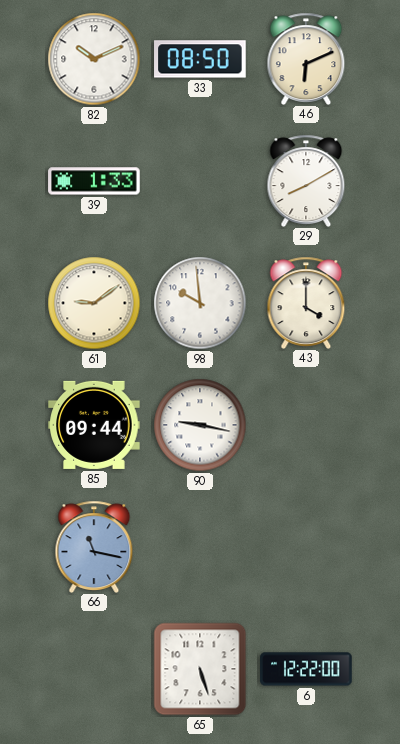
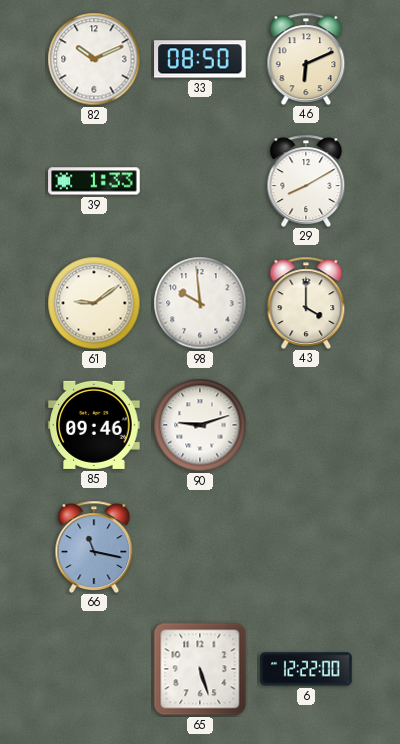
85: 09:44 -> 09:46 (94, 425)
90: 9:17 -> 9:12 (200, 425)
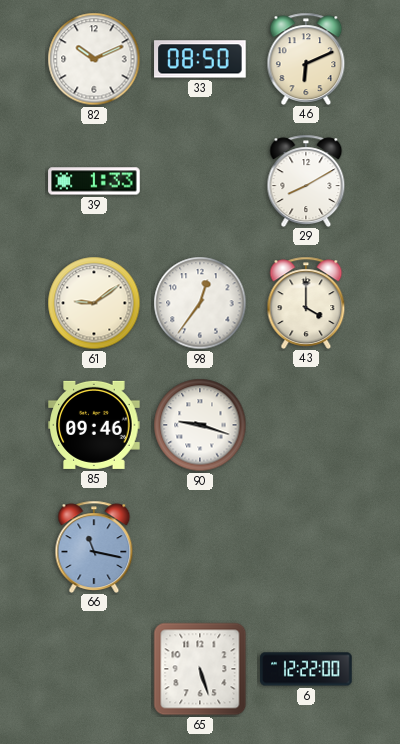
98: 9:59 -> 12:36 (200, 303)
90: 9:12 -> 9:18 (200, 425)
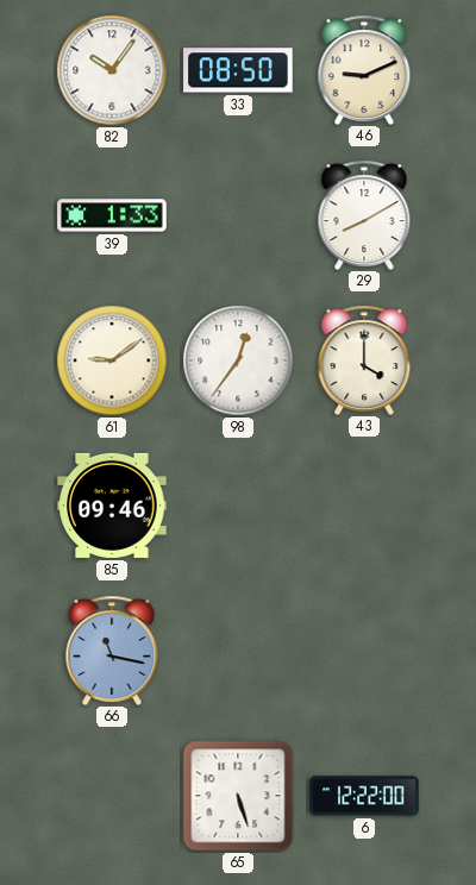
82: 10:11 -> 10:06 (112, 70)
46: 6:11 -> 9:11 (364, 69)
90: 9:18 -> none (200, 425)
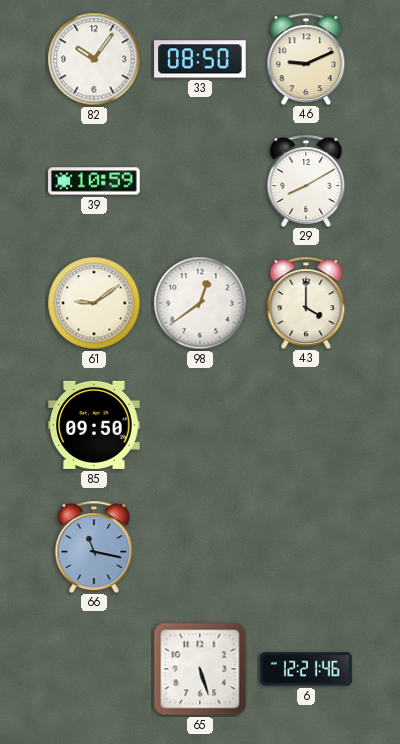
39: 1:33 -> 10:59 (94, 181)
98: 12:36 -> 12:39 (200, 303)
85: 09:46 -> 09:50 (94, 425)
6: 12:22 -> 12:21 (306, 669)
